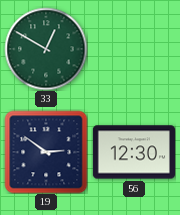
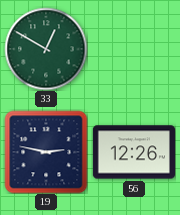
19: 2:51 -> 2:47 (46, 152)
56: 12:30 -> 12:26 (133, 152)
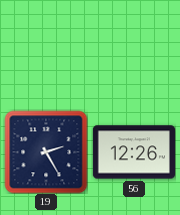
33: 12:50 -> none (46, 49)
19: 2:47 -> 2:25 (46, 152)
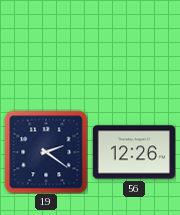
19: 2:25 -> 2:21 (46, 152)
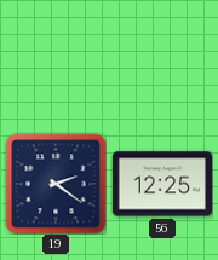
56: 12:26 -> 12:25 (161, 184)
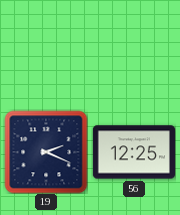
19: 2:21 -> 2:19 (46, 152)
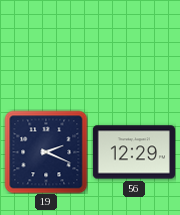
56: 12:25 -> 12:29 (133, 152)
